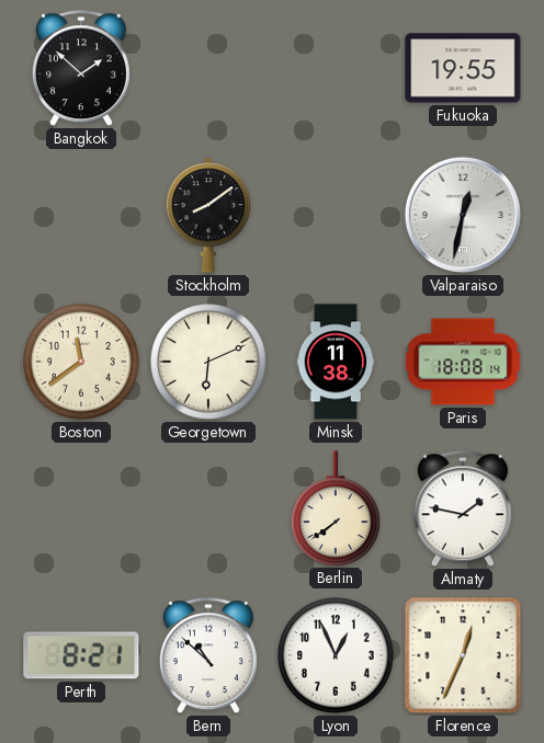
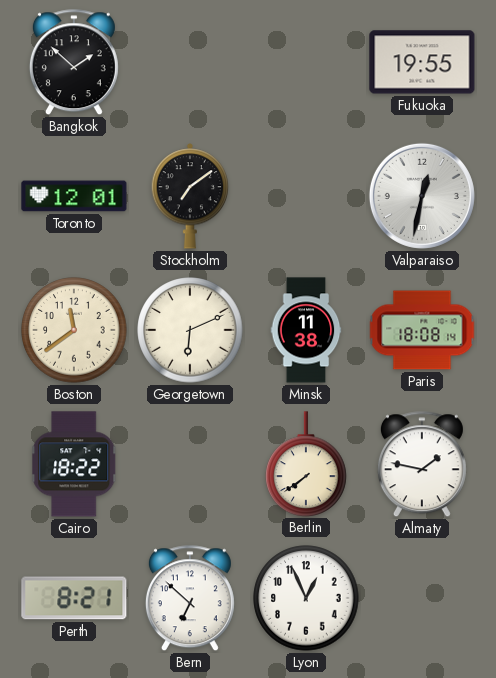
Toronto: none -> 12:01 (74, 196)
Stockholm: 8:09 -> 7:09 (190, 196)
Cairo: none -> 18:22 (74, 464)
Bern: 10:52 -> 6:52 (190, 599)
Florence: 12:34 -> none (463, 655)
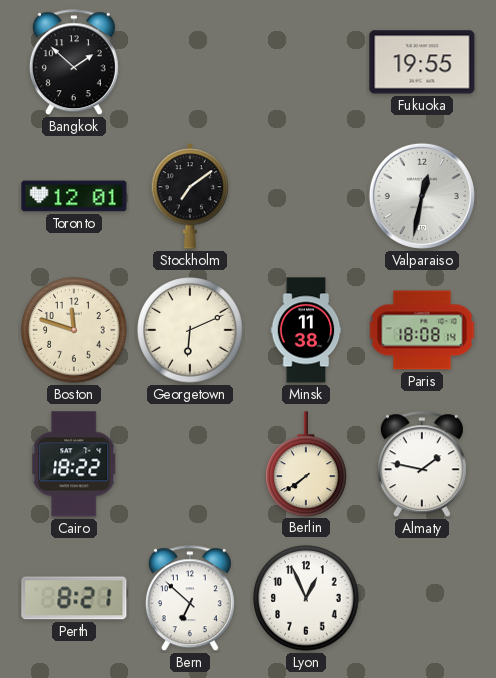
Boston: 11:39 -> 11:48 (74, 330)
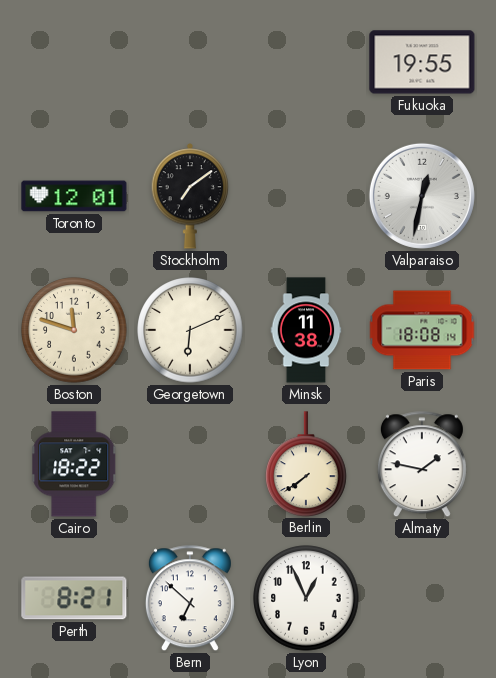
Bangkok: 1:52 -> none (74, 63)
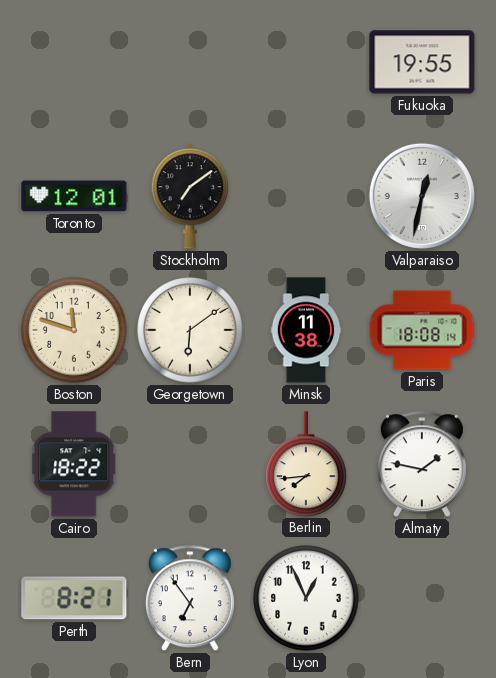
Georgetown: 6:11 -> 6:09 (190, 330)
Berlin: 7:39 -> 7:44 (306, 464)
Bern: 6:52 -> 6:54 (190, 599)
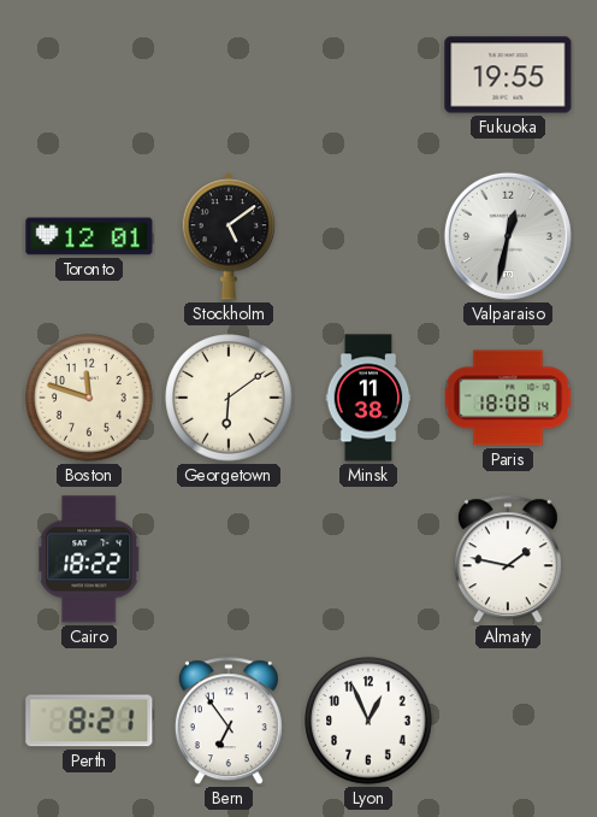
Stockholm: 7:09 -> 5:09 (229, 236)
Berlin: 7:44 -> none (306, 464)
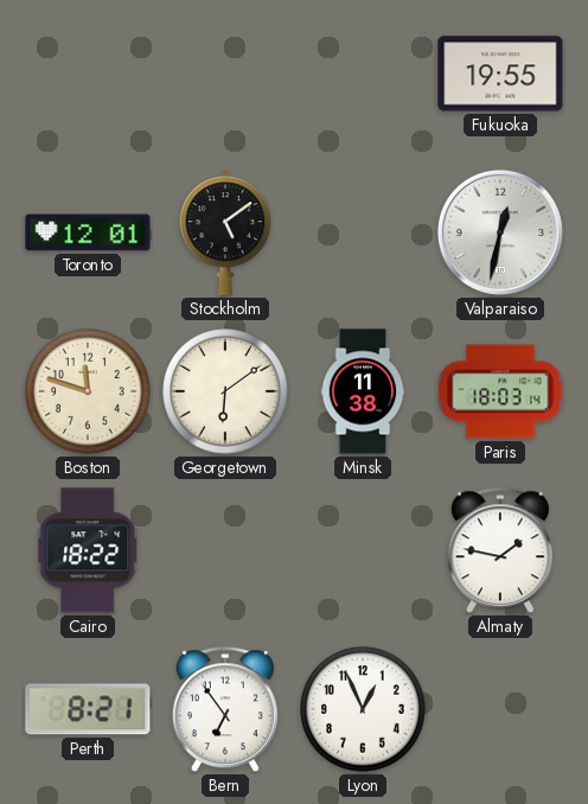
Paris: 18:08 -> 18:03 (500, 391)
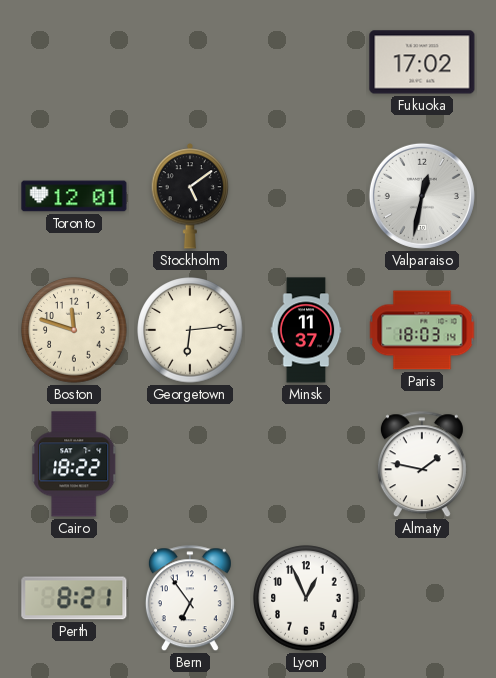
Fukuoka: 19:55 -> 17:02 (422, 62)
Georgetown: 6:09 -> 6:14 (190, 330)
Minsk: 11:38 -> 11:37 (306, 330)
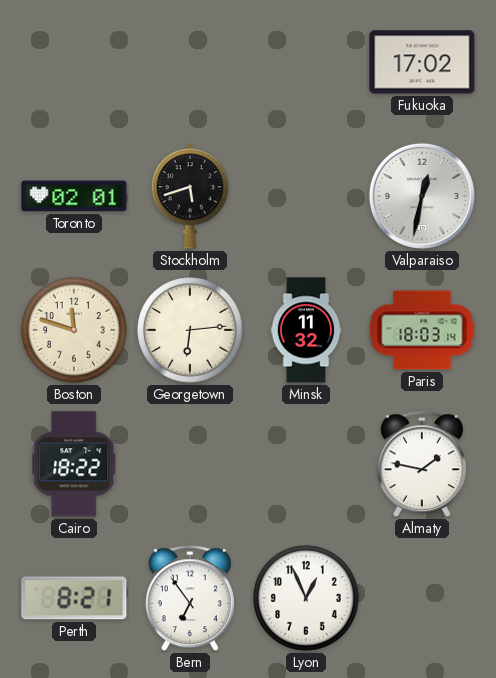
Toronto: 12:01 -> 02:01 (74, 196)
Stockholm: 5:09 -> 5:42 (190, 196)
Minsk: 11:37 -> 11:32 (306, 330)
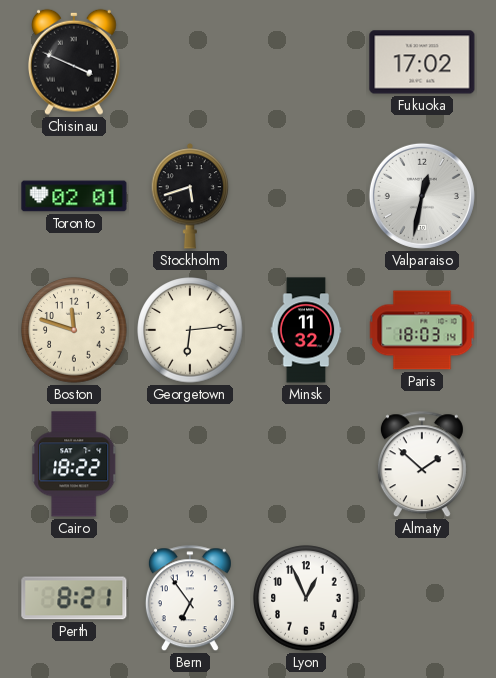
Chisinau: none -> 3:49 (75, 62)
Almaty: 1:47 -> 1:52 (422, 465)
